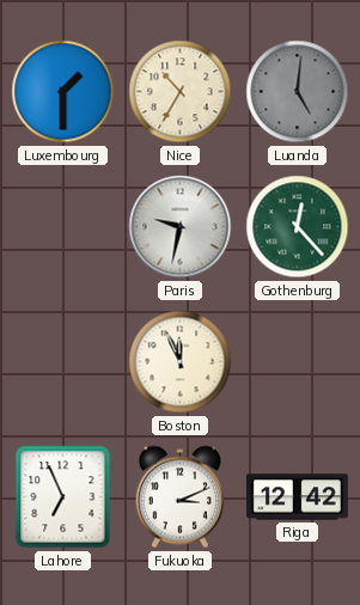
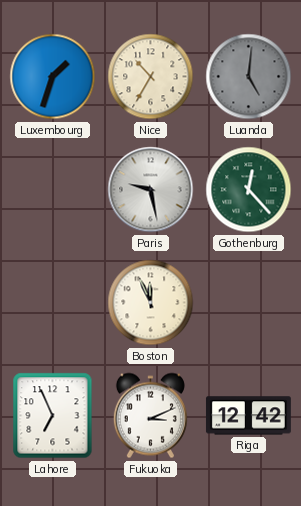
Luxembourg: 1:30 -> 1:33 (53, 77)
Paris: 9:32 -> 9:28 (151, 190)
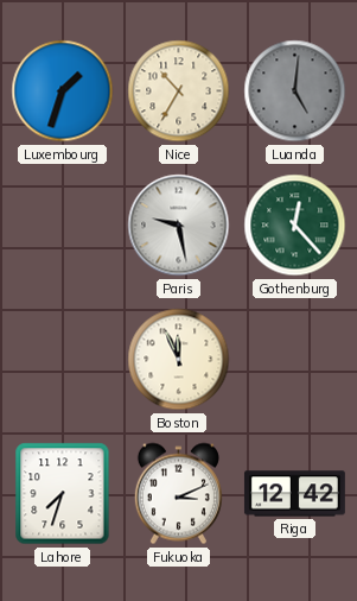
Lahore: 6:56 -> 7:33 (63, 494)
